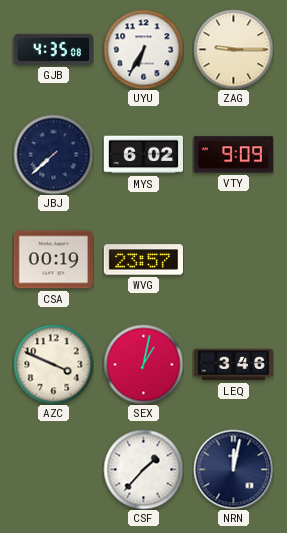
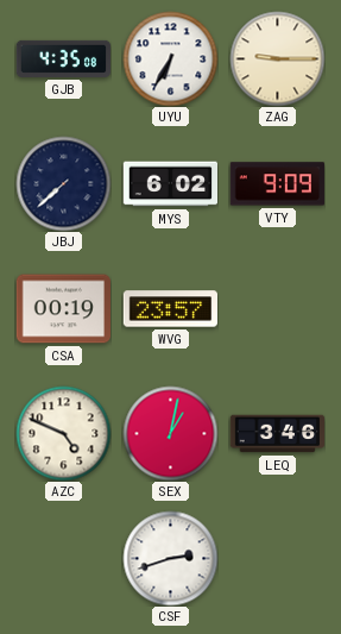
AZC: 3:49 -> 4:49 (63, 433)
CSF: 1:37 -> 2:42 (170, 558)
NRN: 12:02 -> none (233, 469)
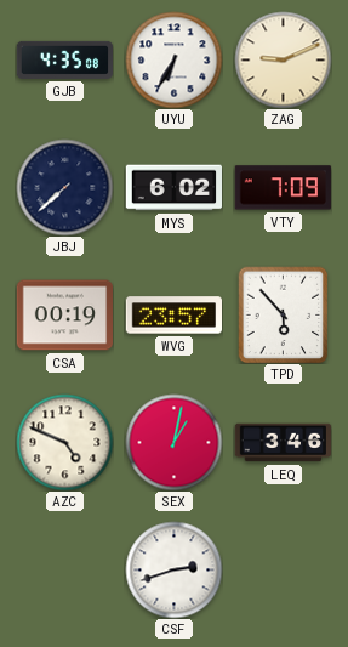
ZAG: 9:15 -> 9:11 (283, 59)
VTY: 9:09 -> 7:09 (283, 188)
TPD: none -> 5:53 (284, 314)
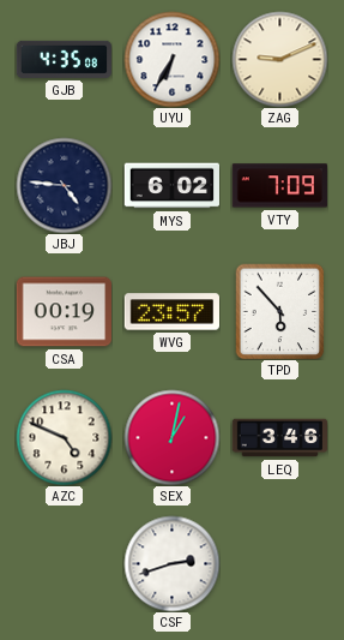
JBJ: 7:38 -> 4:46 (64, 185)
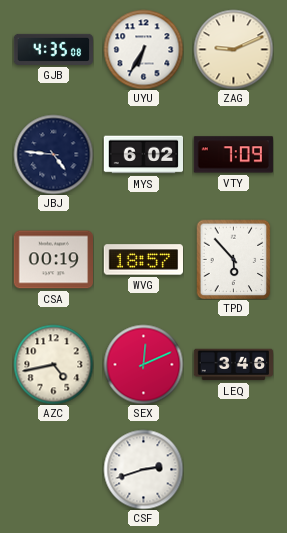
WVG: 23:57 -> 18:57 (143, 260)
AZC: 4:49 -> 4:43 (53, 364)
SEX: 1:02 -> 12:11 (143, 364)
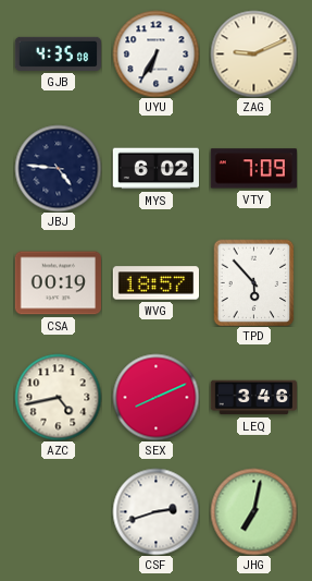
SEX: 12:11 -> 8:11 (155, 397)
JHG: none -> 7:02 (253, 511)
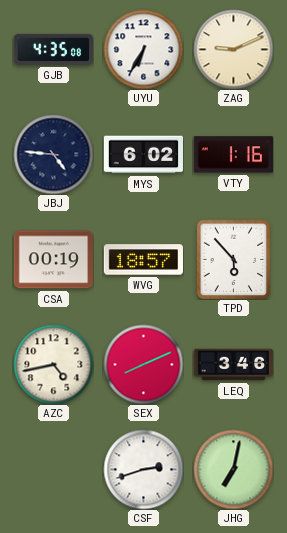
VTY: 7:09 -> 1:16 (233, 155)
